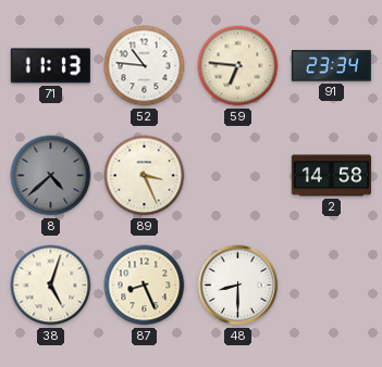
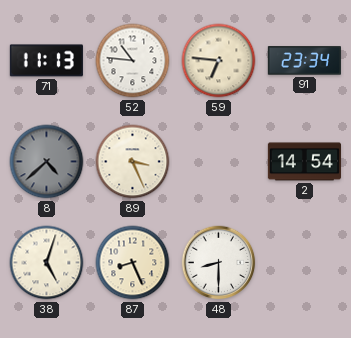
2: 14:58 -> 14:54 (304, 162)
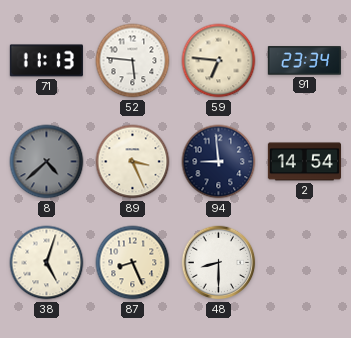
52: 10:46 -> 5:46 (133, 61)
94: none -> 8:59 (219, 162)
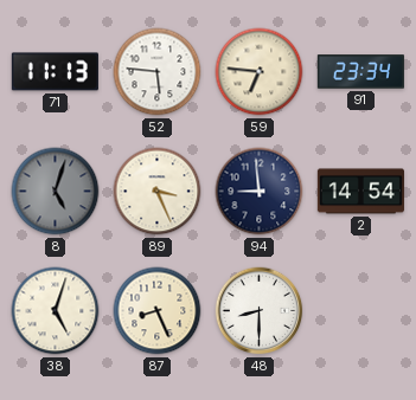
8: 4:38 -> 5:03 (56, 192)
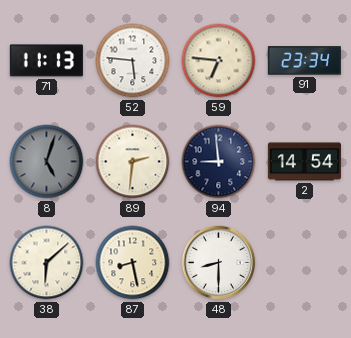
89: 3:26 -> 2:31 (133, 162)
38: 5:03 -> 6:08 (47, 263)
87: 8:26 -> 8:28 (133, 263)
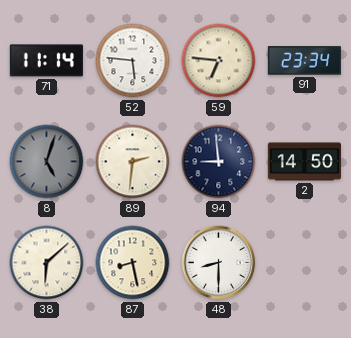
71: 11:13 -> 11:14 (46, 61)
2: 14:54 -> 14:50 (304, 162)
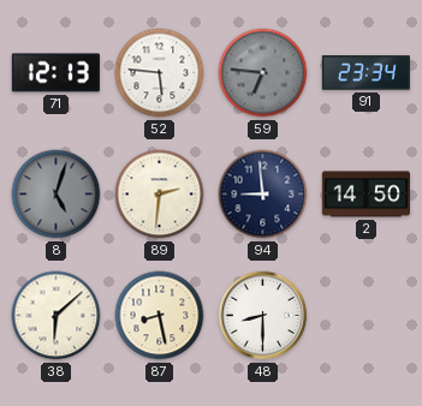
71: 11:14 -> 12:13 (55, 73)
59 dial: cream -> grey (263, 73)
